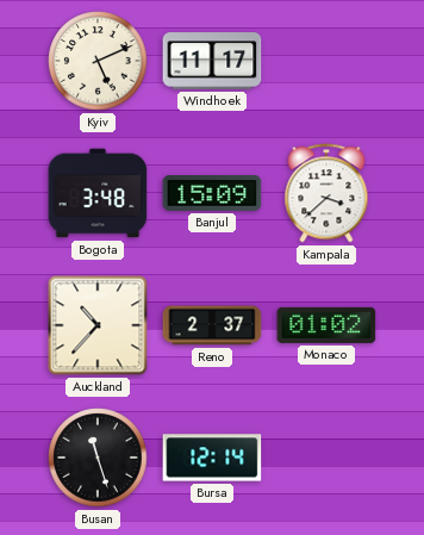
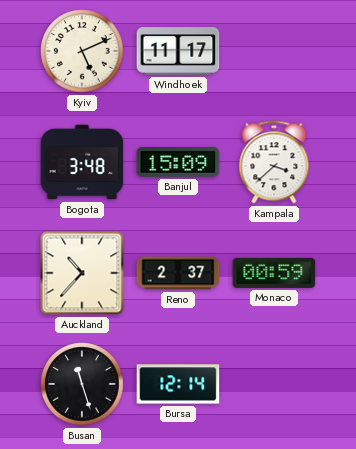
Monaco: 01:02 -> 00:59 (274, 273)
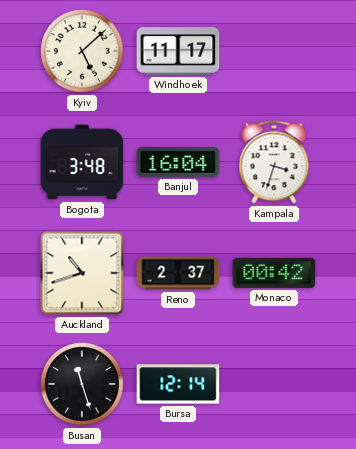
Kyiv: 5:11 -> 5:08 (82, 51)
Banjul: 15:09 -> 16:04 (178, 163)
Kampala: 3:38 -> 3:33 (274, 162)
Auckland: 10:37 -> 10:42 (82, 273)
Monaco: 00:59 -> 00:42 (274, 273)
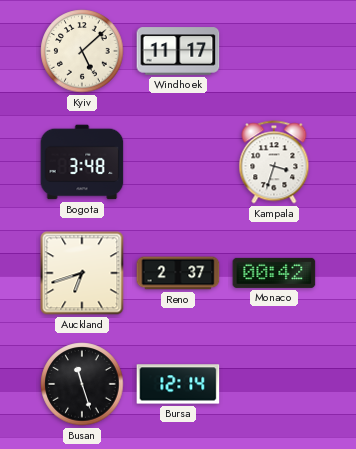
Banjul: 16:04 -> none (178, 163)
Auckland: 10:42 -> 6:42 (82, 273)
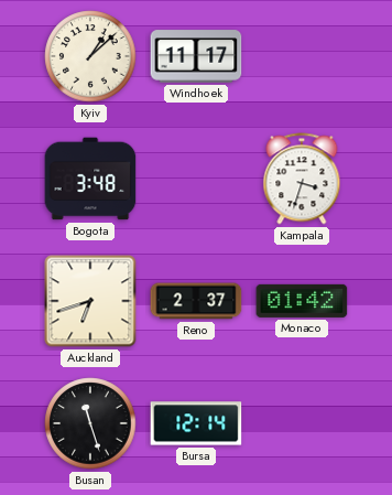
Kyiv: 5:08 -> 1:08 (90, 56)
Monaco: 00:42 -> 01:42 (302, 301)
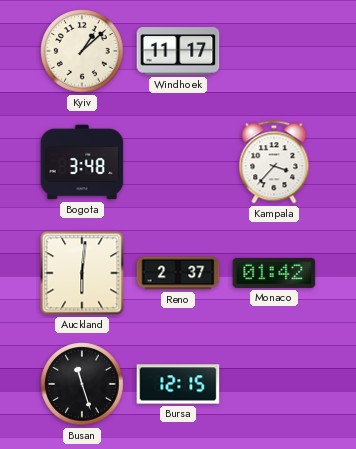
Kampala: 3:33 -> 3:37 (274, 162)
Auckland: 6:42 -> 6:01 (82, 273)
Bursa: 12:14 -> 12:15 (178, 384)
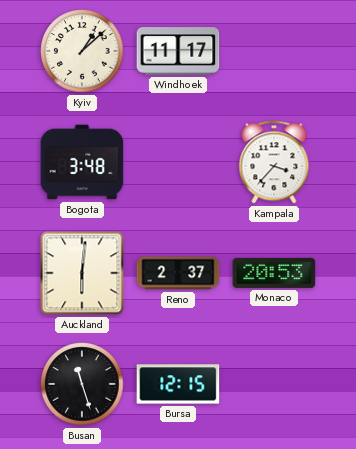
Monaco: 01:42 -> 20:53 (274, 273)
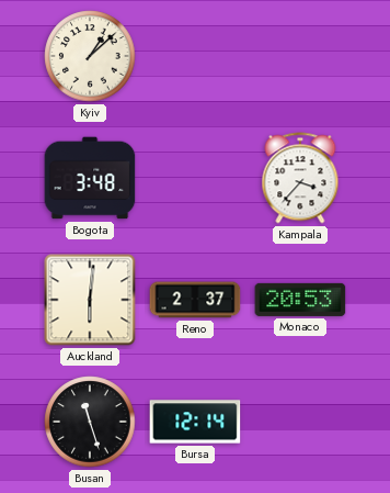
Windhoek: 11:17 -> none (178, 51)
Bursa: 12:15 -> 12:14 (195, 422)
